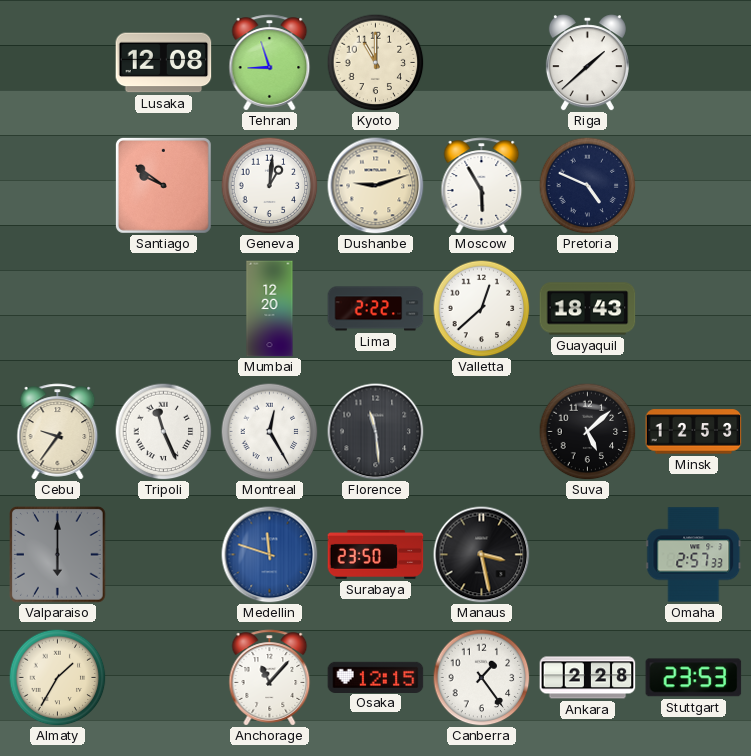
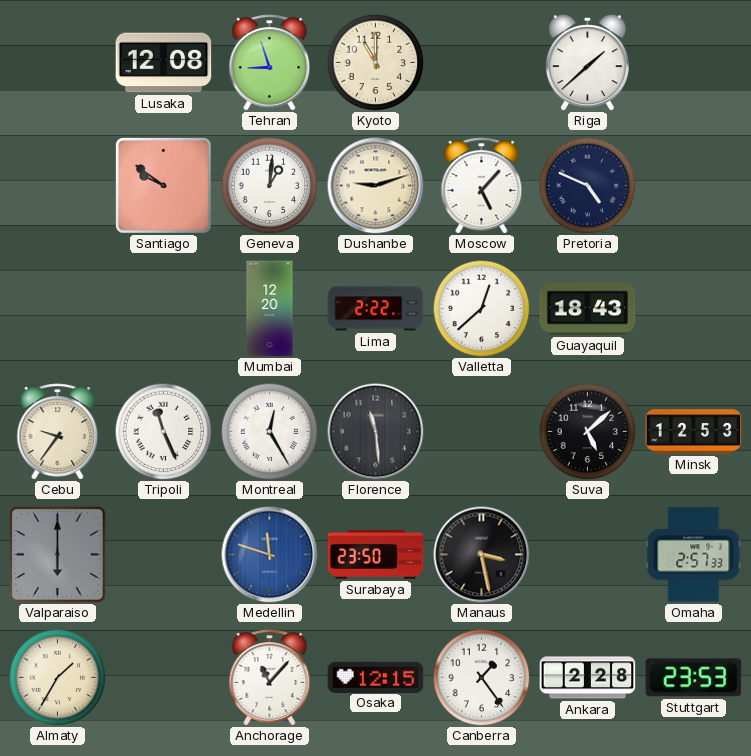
Moscow: 5:55 -> 5:07 (482, 186)
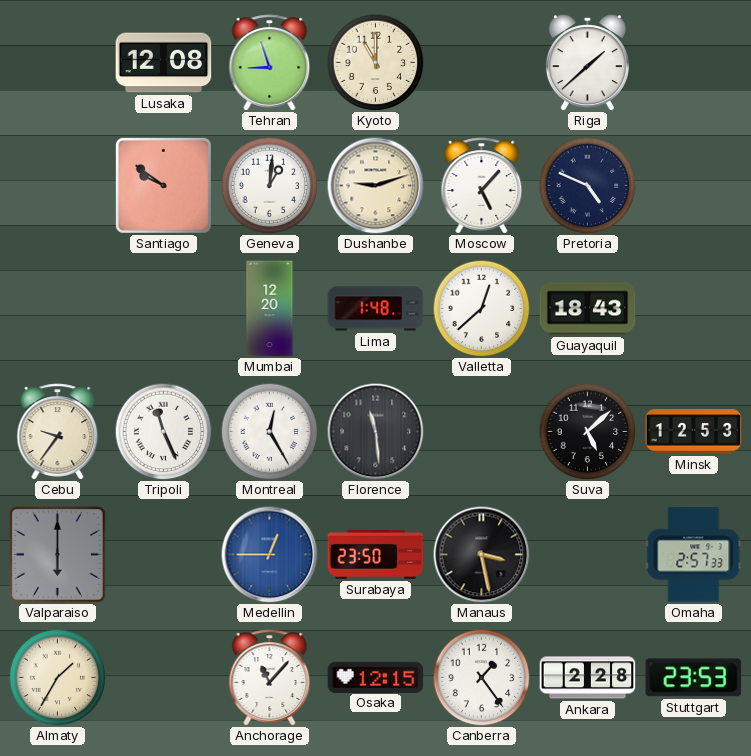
Lima: 2:22 -> 1:48 (376, 309)
Medellin: 11:48 -> 12:45 (270, 555)
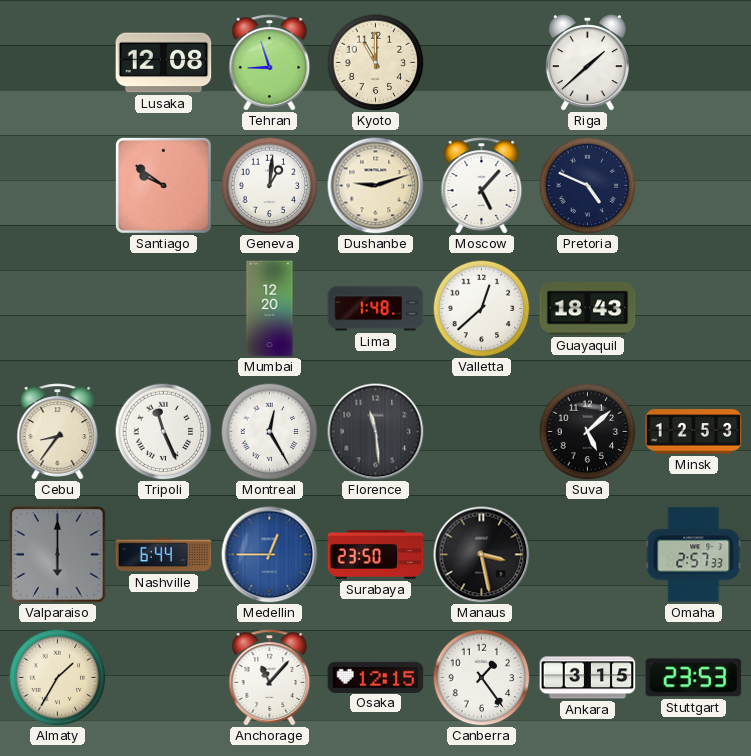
Cebu: 9:36 -> 8:36 (58, 432)
Nashville: none -> 6:44 (164, 555)
Ankara: 2:28 -> 3:15 (588, 678)
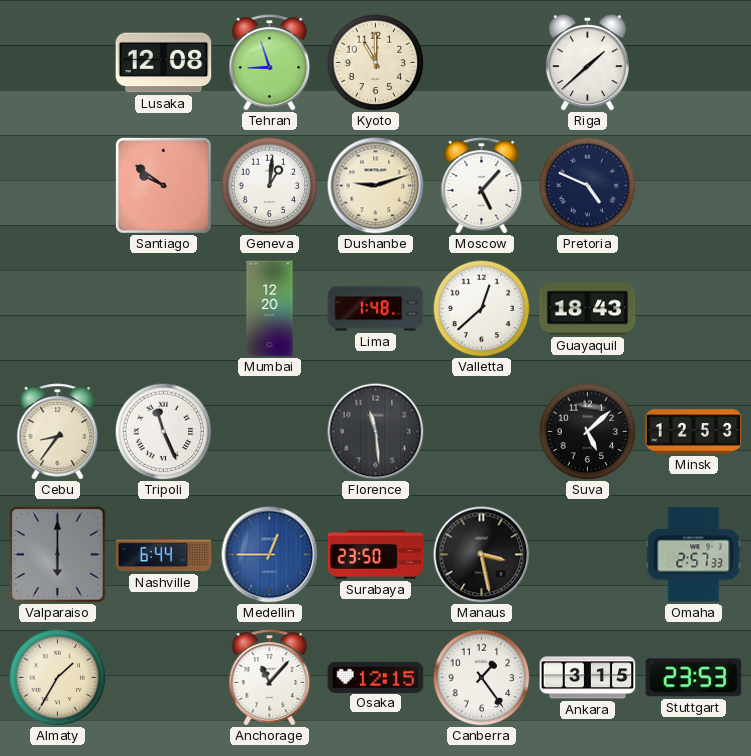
Montreal: 12:25 -> none (269, 431)
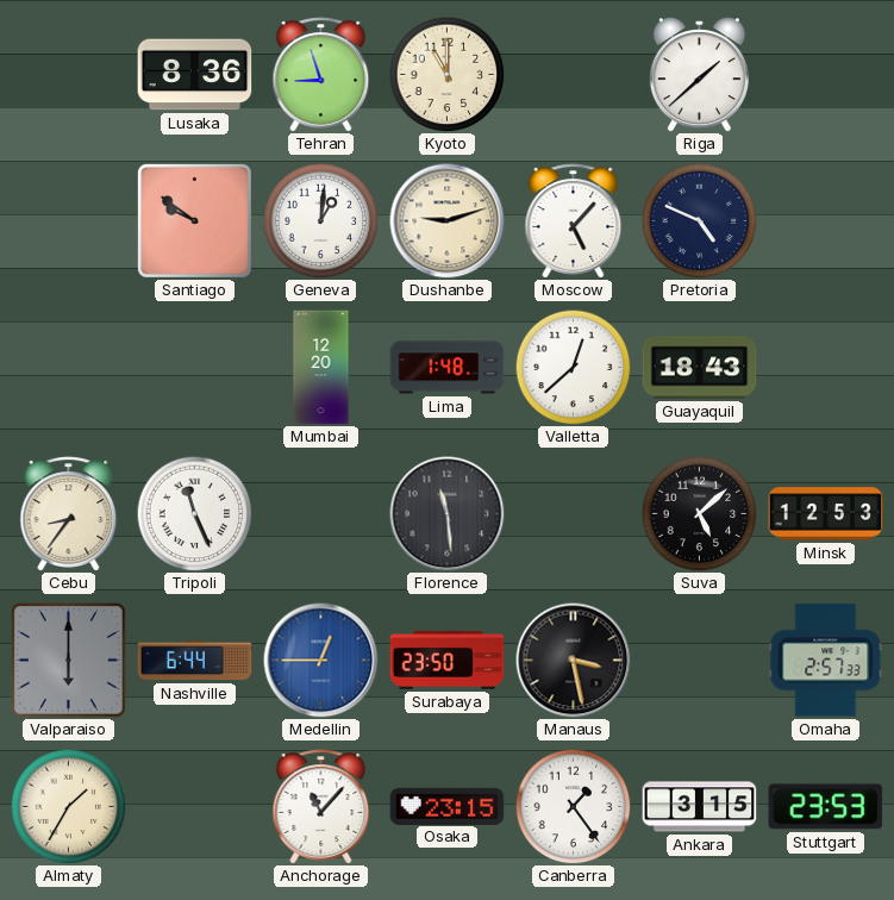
Lusaka: 12:08 -> 8:36 (195, 75)
Osaka: 12:15 -> 23:15 (448, 806)
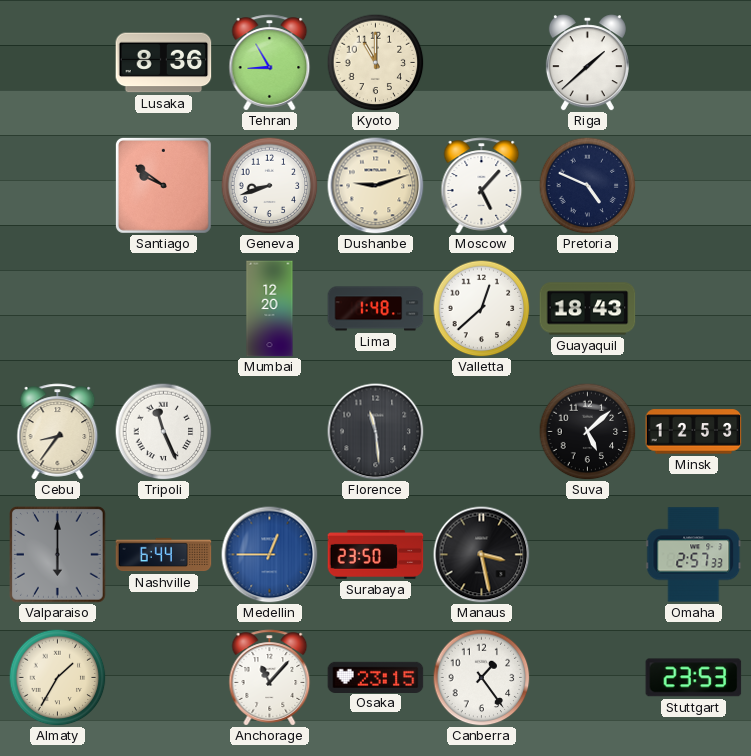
Tehran: 8:57 -> 8:55 (270, 63)
Geneva: 1:01 -> 8:42 (269, 185)
Ankara: 3:15 -> none (700, 807)
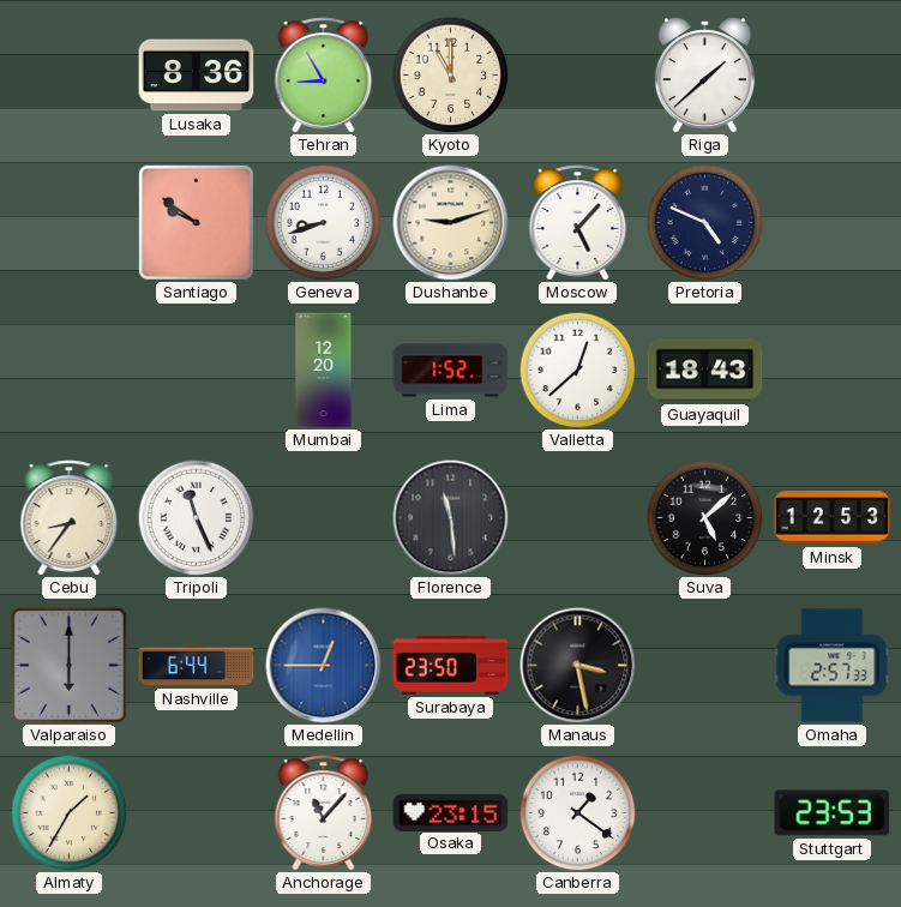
Lima: 1:48 -> 1:52 (451, 371)
Canberra: 1:24 -> 1:21 (577, 812)
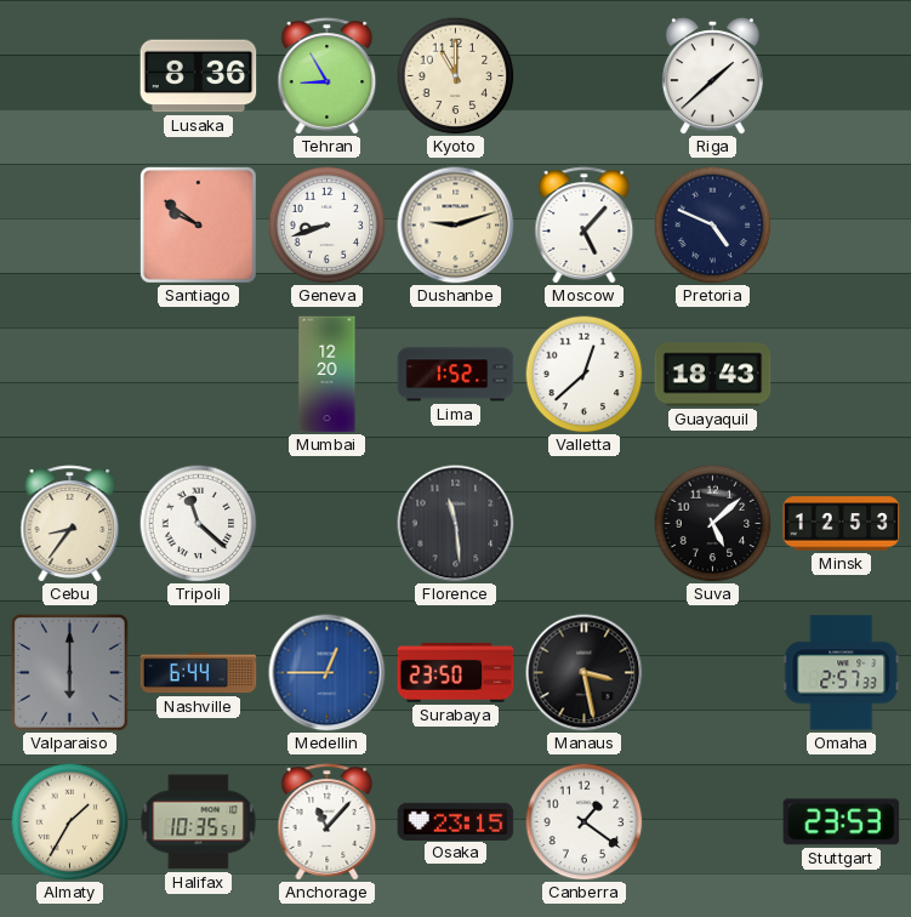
Tripoli: 11:26 -> 11:22 (198, 523)
Halifax: none -> 10:35 (199, 822)
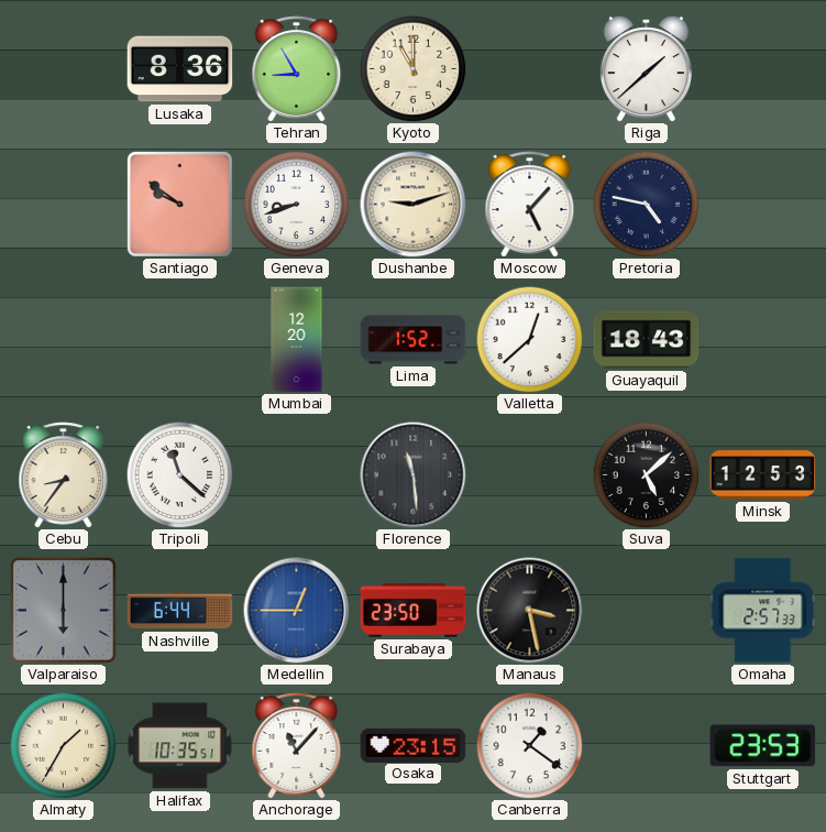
Pretoria: 4:49 -> 4:47 (646, 204)
